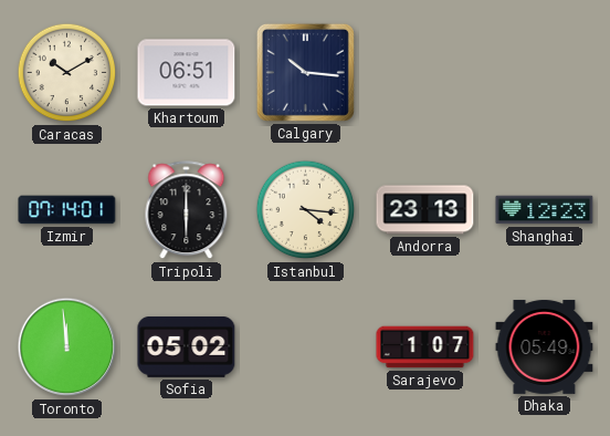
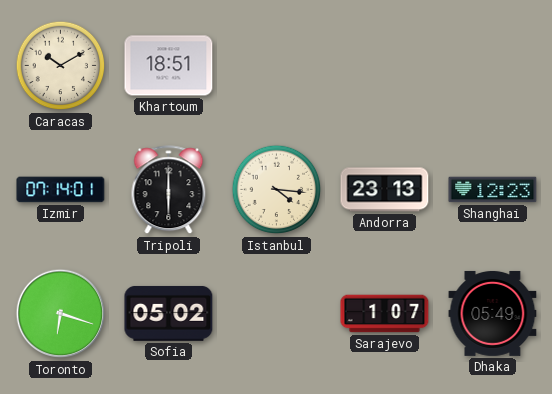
Khartoum: 06:51 -> 18:51 (169, 66)
Calgary: 10:16 -> none (305, 72)
Toronto: 11:59 -> 6:18 (61, 314)
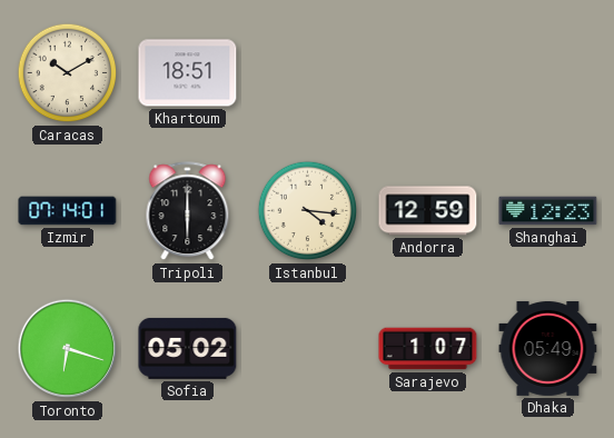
Andorra: 23:13 -> 12:59 (428, 211)
